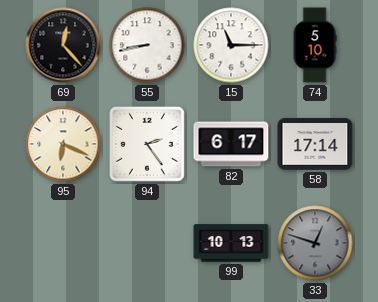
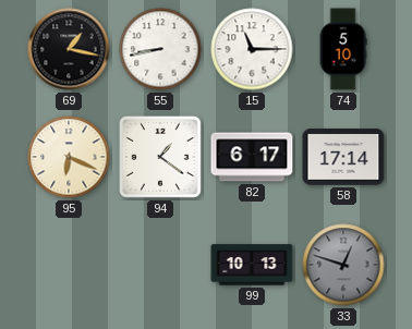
69: 12:23 -> 1:17 (69, 49)
94: 2:24 -> 1:21 (161, 158)
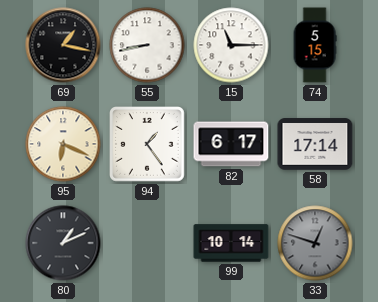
74: 5:10 -> 5:15 (315, 45)
94: 1:21 -> 1:24 (148, 145)
80: none -> 1:11 (63, 243)
99: 10:13 -> 10:14 (231, 243)
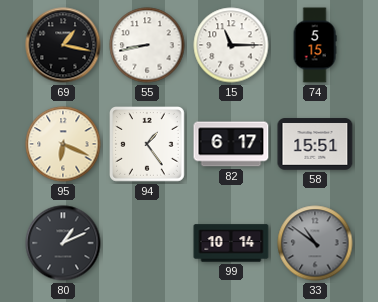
58: 17:14 -> 15:51 (315, 144)
33: 12:48 -> 10:51 (315, 243)
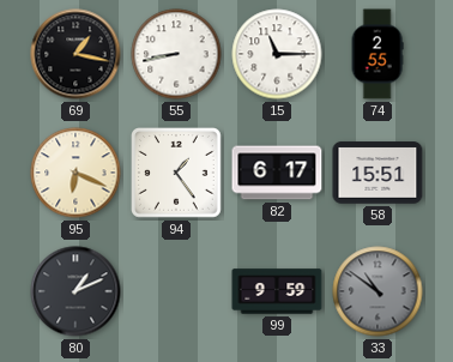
74: 5:15 -> 2:55 (377, 54)
99: 10:14 -> 9:59 (277, 291)
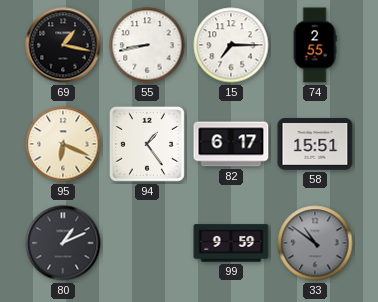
15: 11:15 -> 7:15 (231, 45)
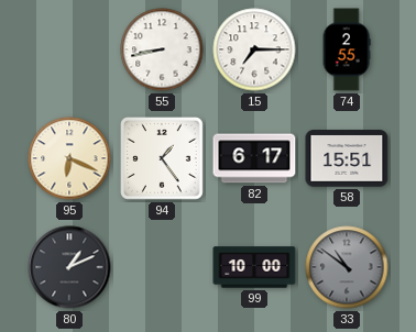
69: 1:17 -> none (63, 45)
99: 9:59 -> 10:00 (254, 267)
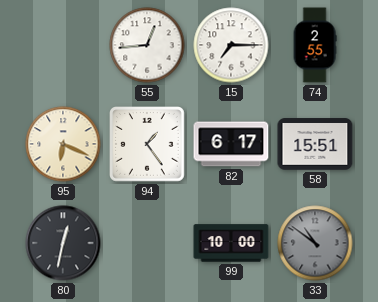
55: 8:43 -> 12:44 (147, 45)
80: 1:11 -> 12:32 (63, 243)
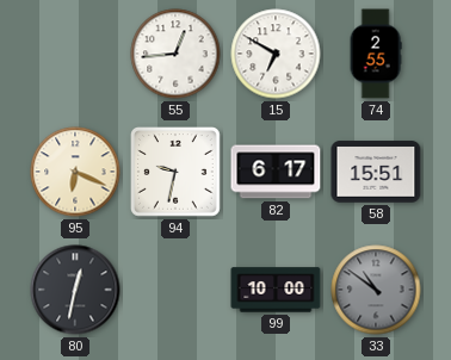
15: 7:15 -> 6:50 (276, 54)
94: 1:24 -> 9:32 (177, 173)
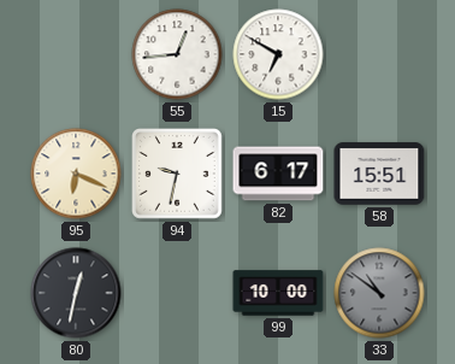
74: 2:55 -> none (376, 54)
